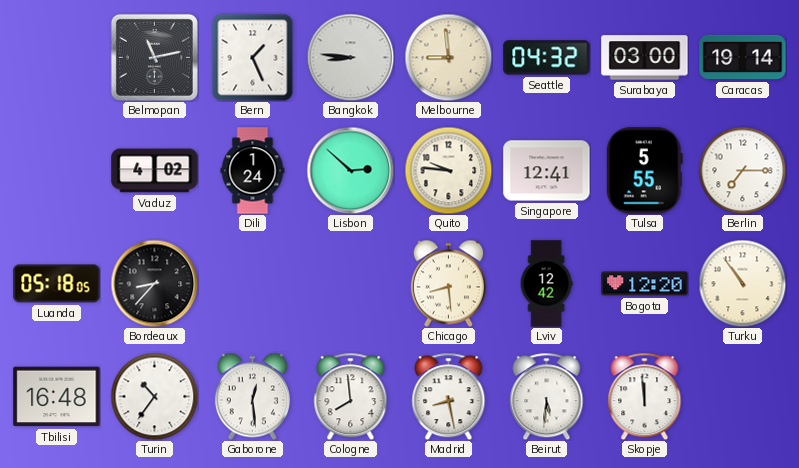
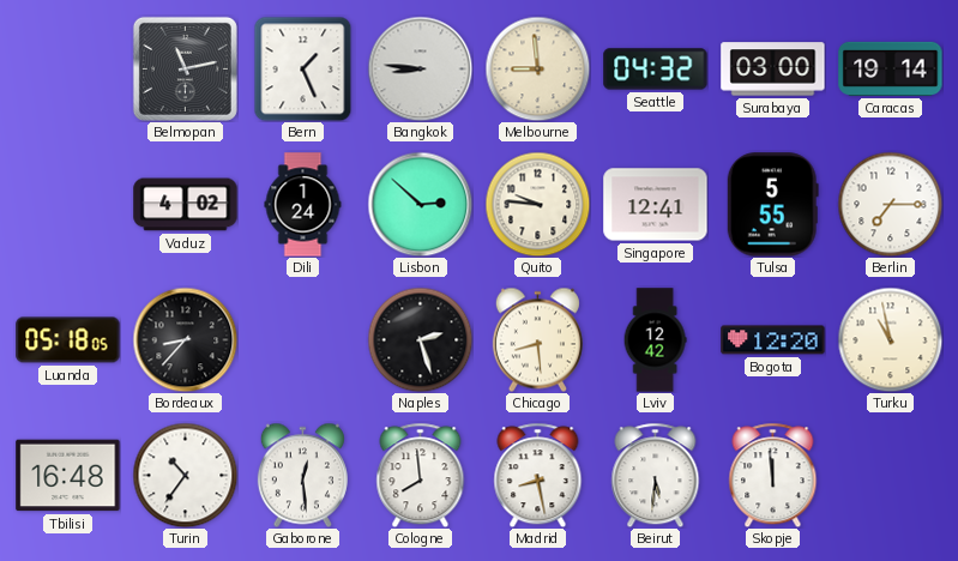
Naples: none -> 2:27 (420, 339)
Turku: 10:54 -> 10:58 (890, 339)
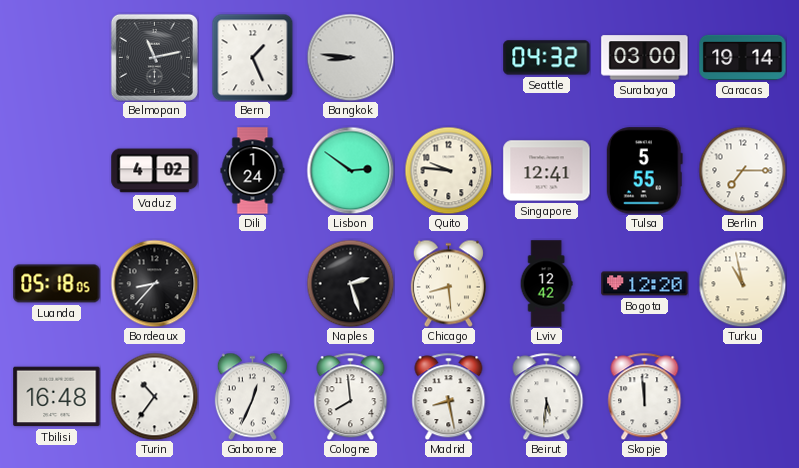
Melbourne: 8:59 -> none (537, 68)
Lisbon: 2:52 -> 2:51 (350, 170)
Gaborone: 12:29 -> 12:34 (252, 396)
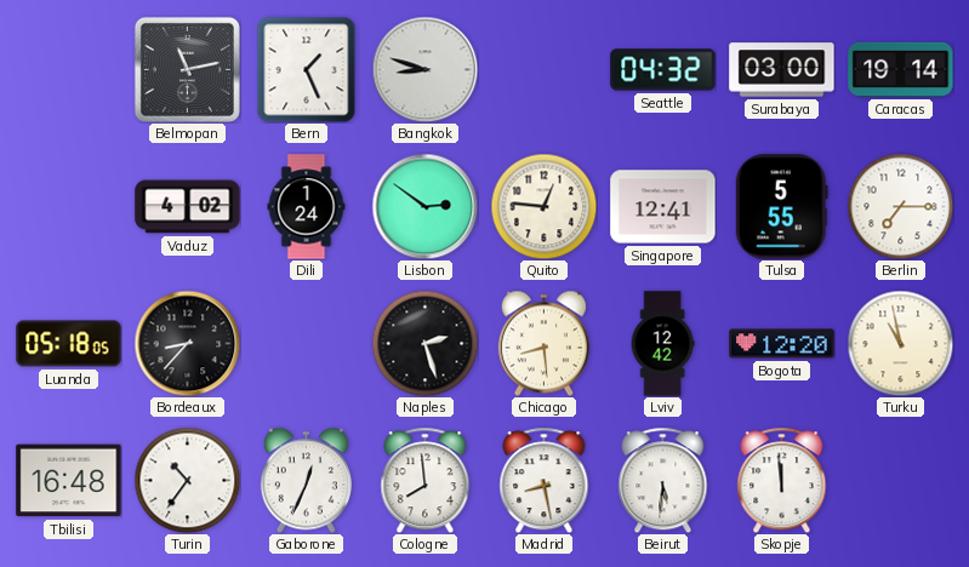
Bangkok: 8:46 -> 8:48 (424, 69)
Quito: 9:46 -> 12:46 (543, 206)
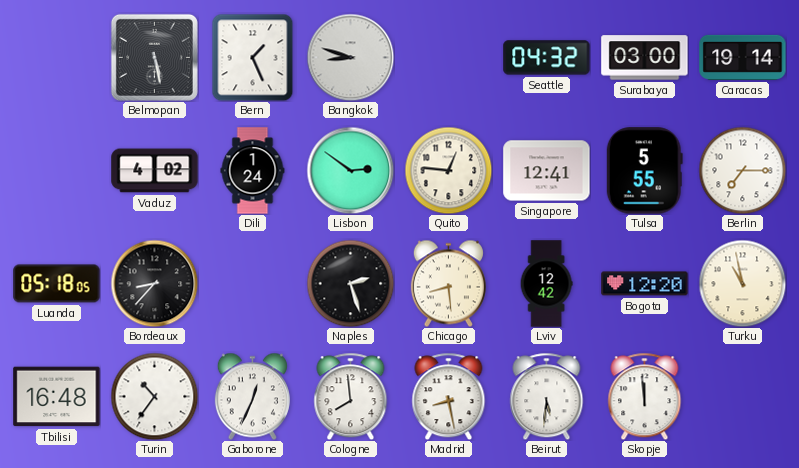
Belmopan: 11:13 -> 5:28 (154, 57)
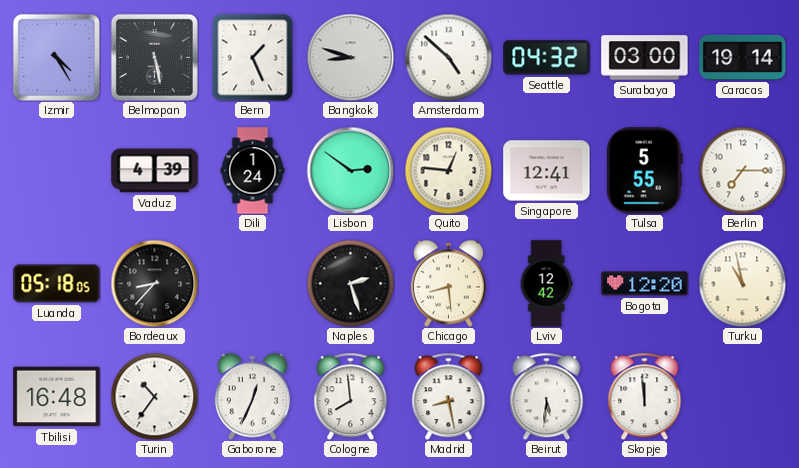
Izmir: none -> 4:25 (56, 57)
Amsterdam: none -> 4:52 (448, 57)
Vaduz: 4:02 -> 4:39 (155, 171)
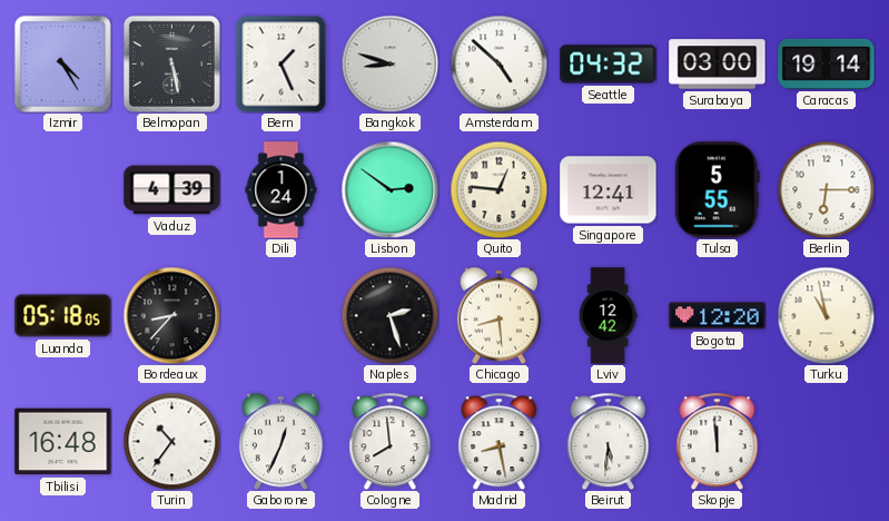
Berlin: 7:15 -> 6:15 (826, 189)
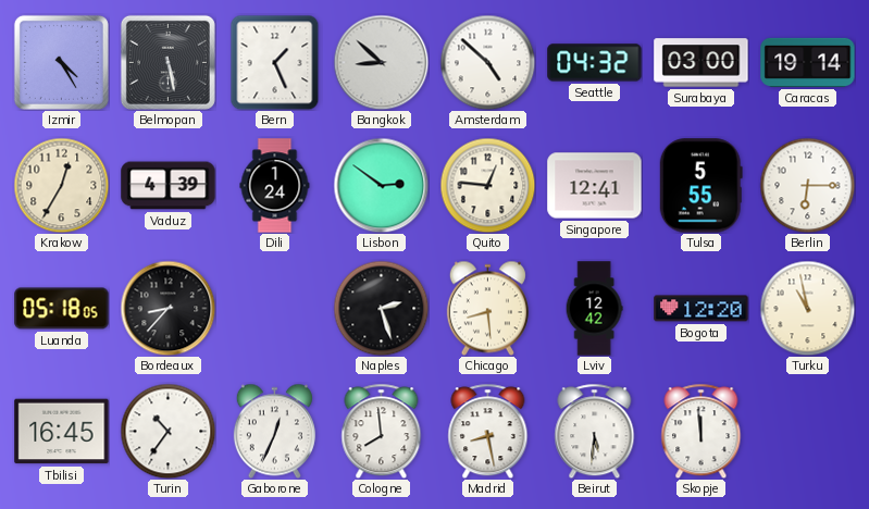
Bangkok: 8:48 -> 8:52 (381, 62)
Krakow: none -> 12:35 (61, 185)
Tbilisi: 16:48 -> 16:45 (62, 432)
